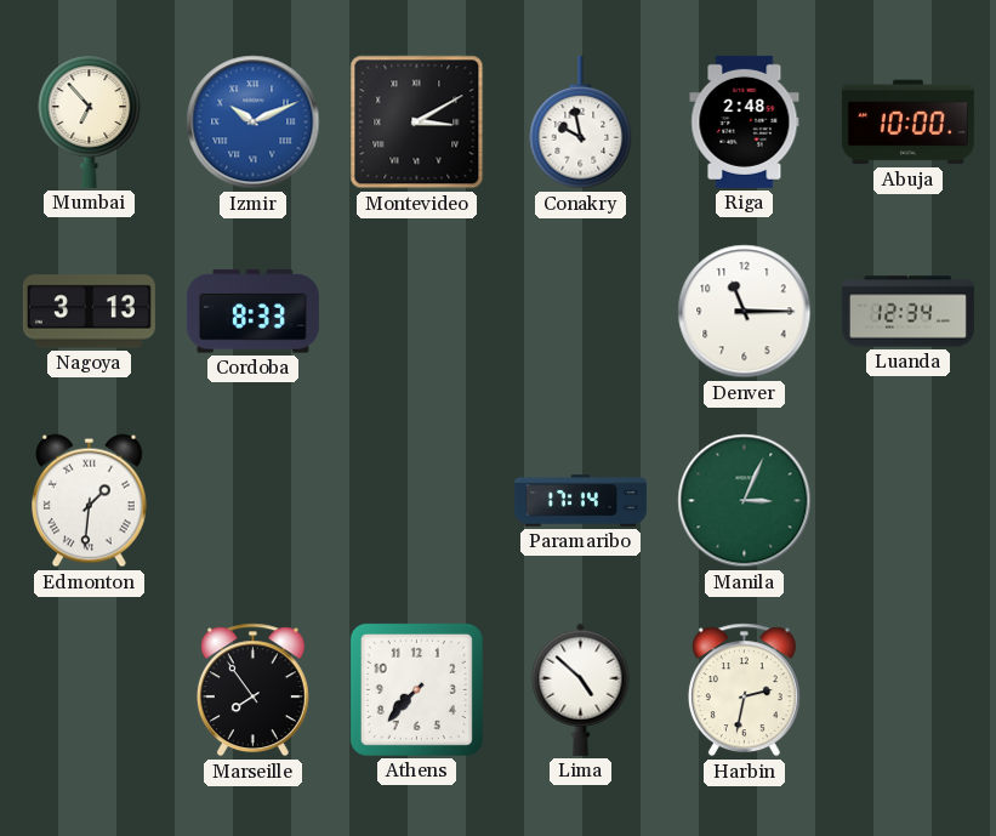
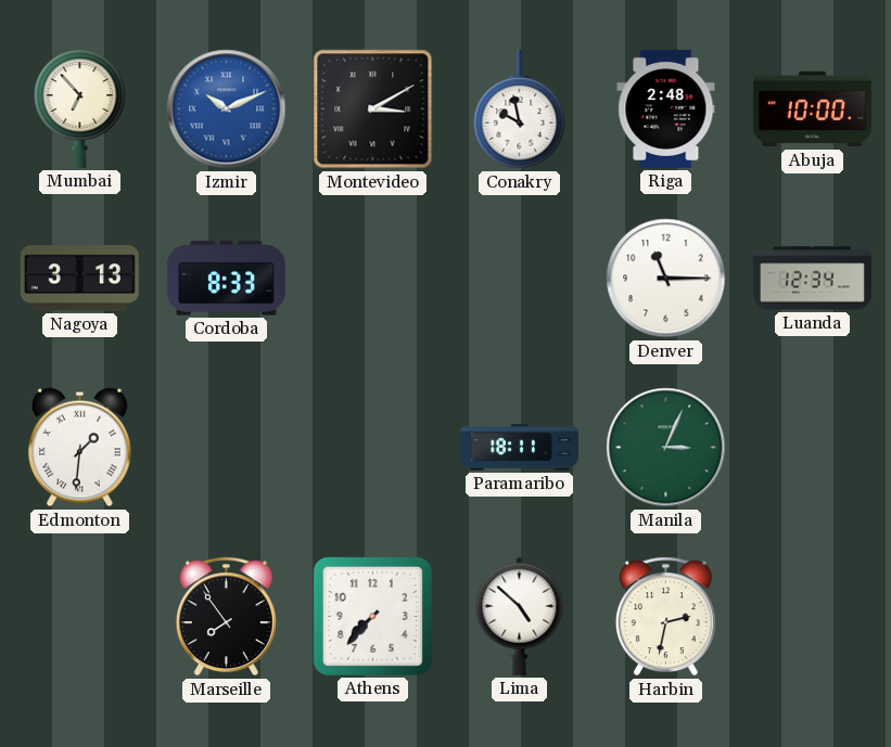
Paramaribo: 17:14 -> 18:11 (519, 448)
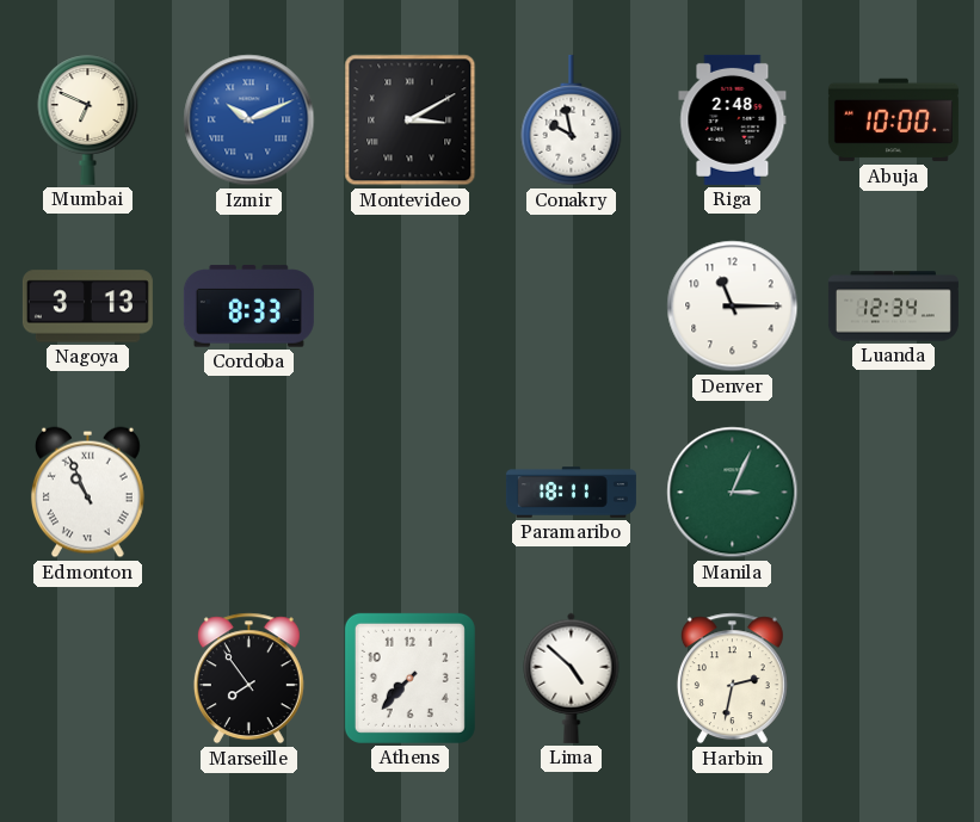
Mumbai: 6:53 -> 6:49 (88, 119)
Edmonton: 1:31 -> 10:56 (87, 493)
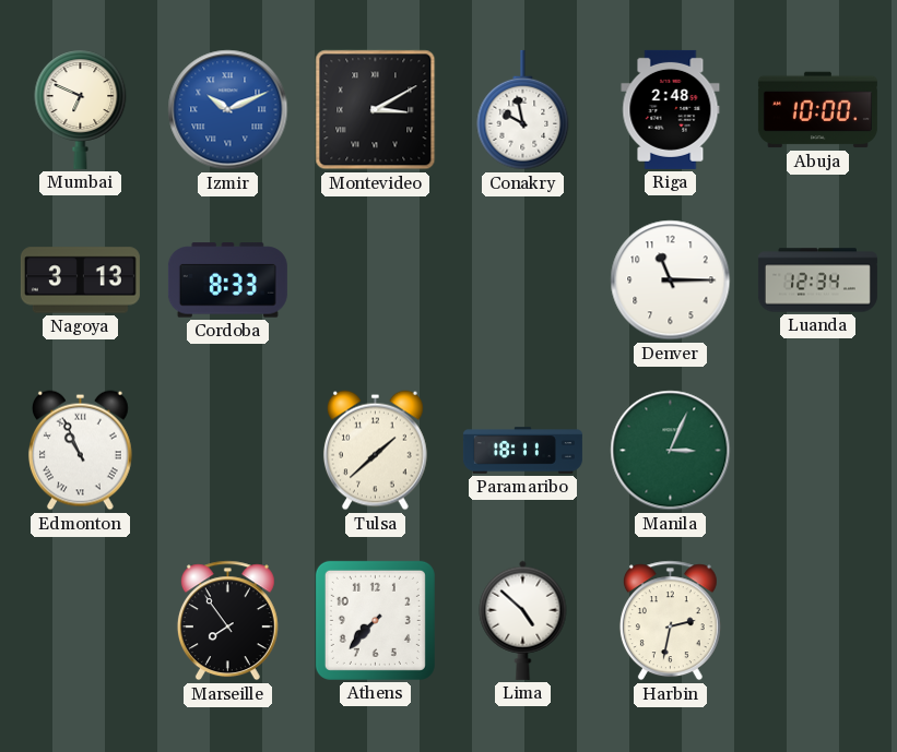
Tulsa: none -> 1:38 (375, 451)
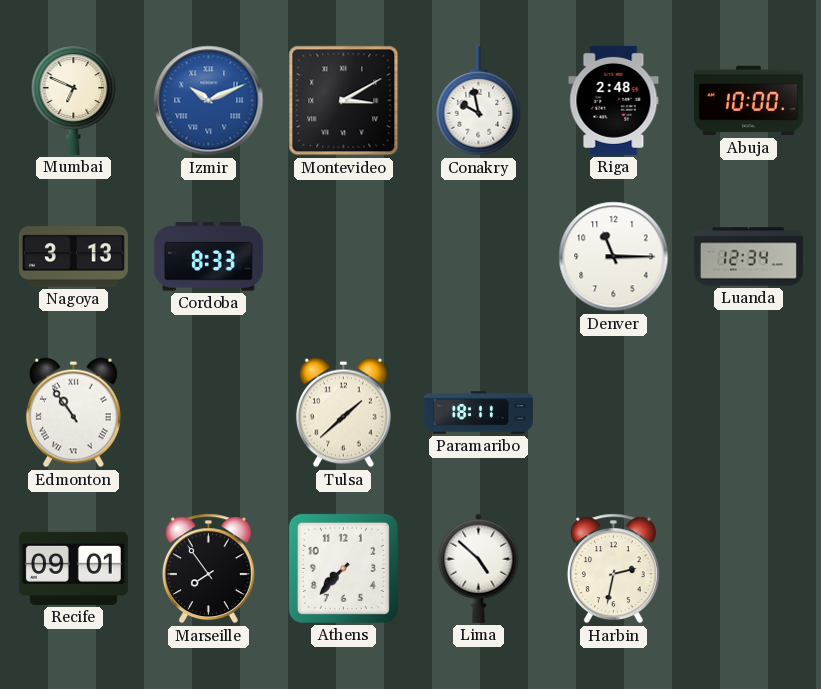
Edmonton: 10:56 -> 10:54 (73, 413)
Manila: 3:04 -> none (671, 451)
Recife: none -> 09:01 (73, 568)
